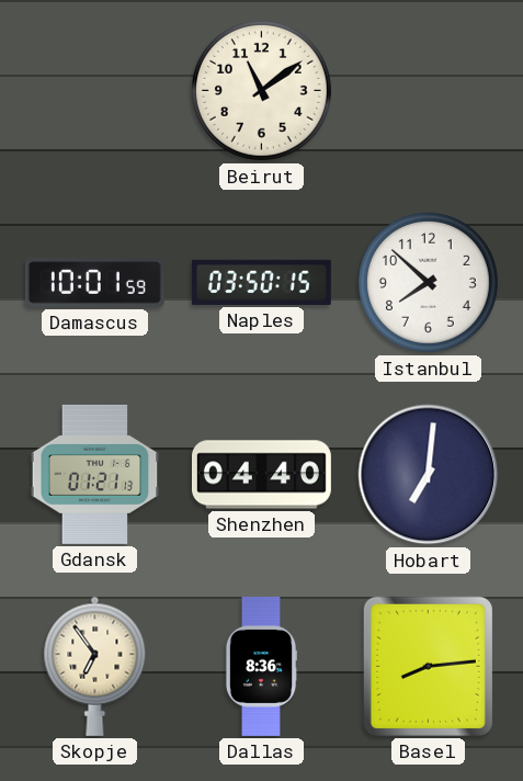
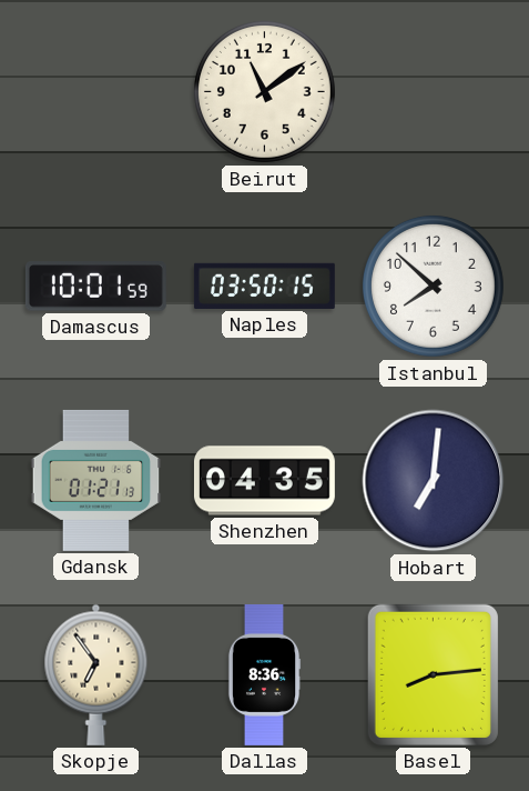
Shenzhen: 04:40 -> 04:35 (264, 481)
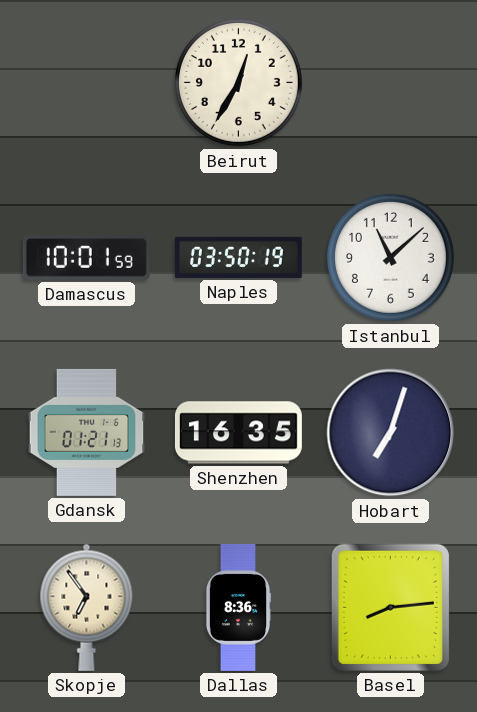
Beirut: 11:09 -> 12:35 (238, 82)
Naples: 03:50:15 -> 03:50:19 (238, 257)
Istanbul: 7:52 -> 11:08 (390, 257)
Shenzhen: 04:35 -> 16:35 (238, 433)
Hobart: 7:01 -> 7:03 (391, 433)
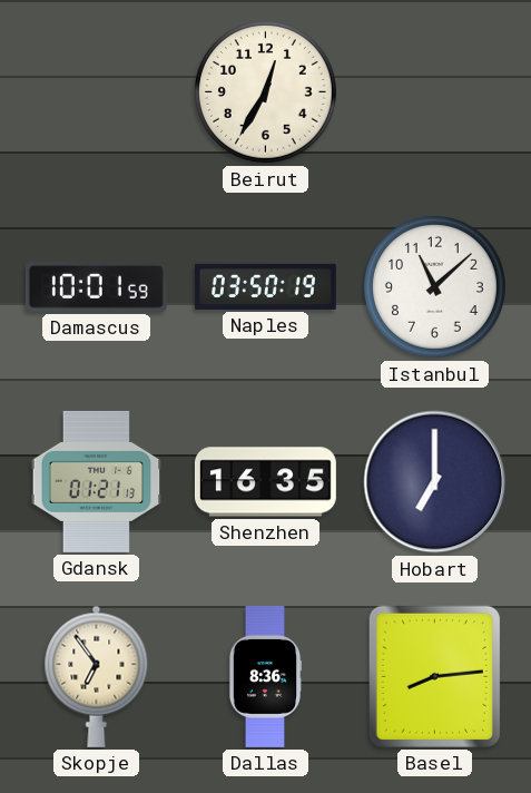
Hobart: 7:03 -> 7:00 (435, 482)
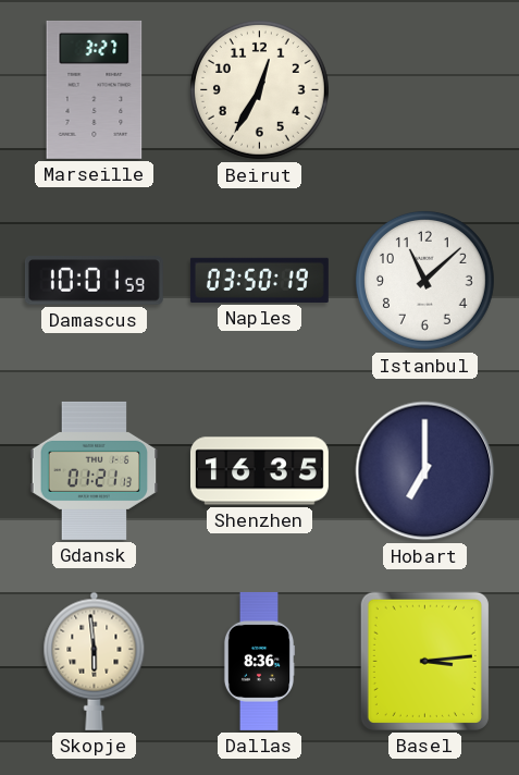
Marseille: none -> 3:27 (95, 89)
Skopje: 6:54 -> 5:59 (95, 661)
Basel: 8:14 -> 3:14 (424, 661)
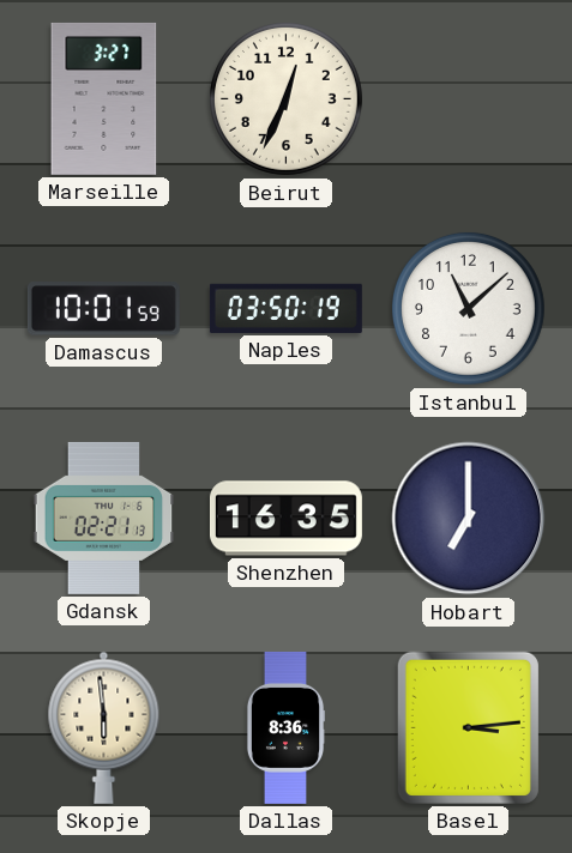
Beirut: 12:35 -> 12:34 (285, 98)
Gdansk: 01:21 -> 02:21 (104, 518)
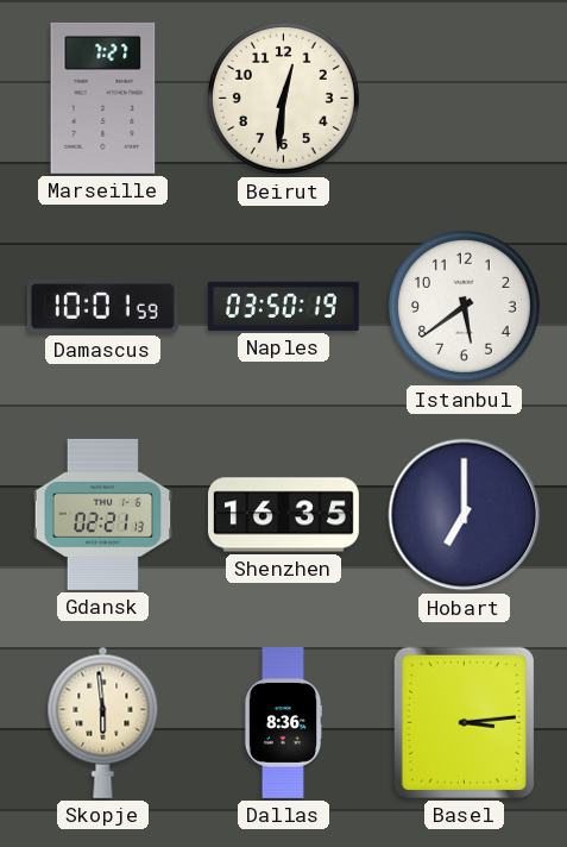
Marseille: 3:27 -> 7:27 (103, 98)
Beirut: 12:34 -> 12:31 (283, 98)
Istanbul: 11:08 -> 5:39 (464, 306)
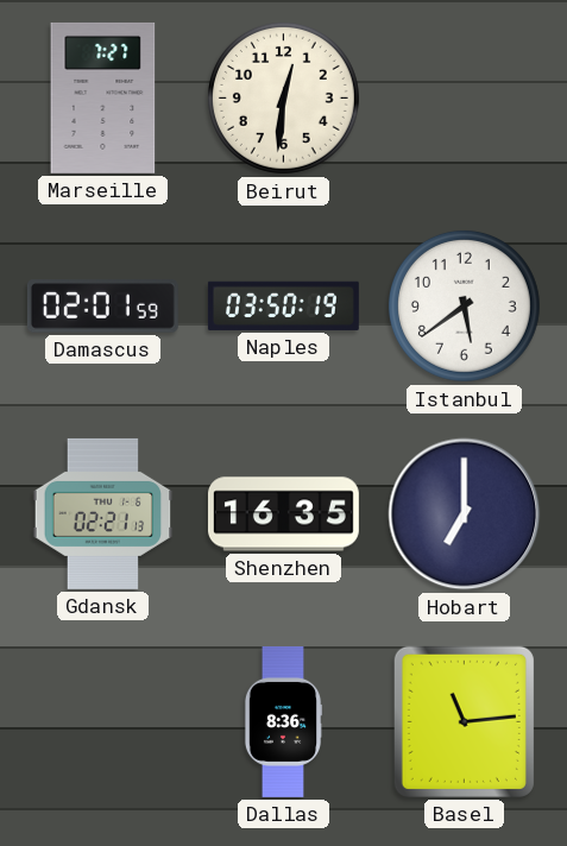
Damascus: 10:01 -> 02:01 (102, 307)
Skopje: 5:59 -> none (103, 722)
Basel: 3:14 -> 11:14 (464, 721)
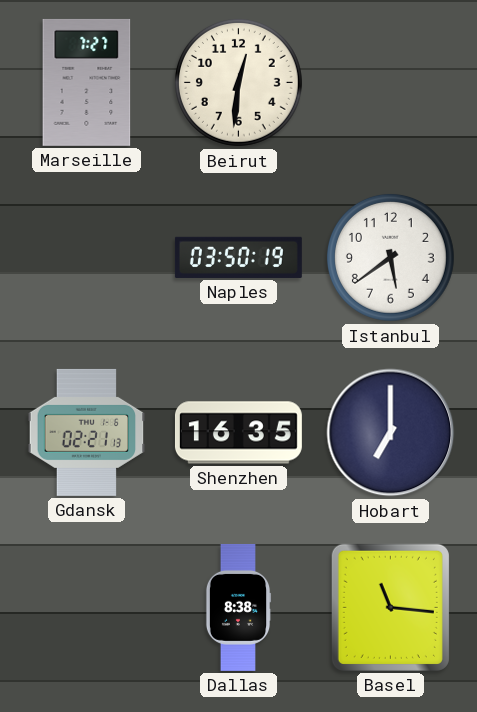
Damascus: 02:01 -> none (102, 307)
Dallas: 8:36 -> 8:38 (238, 607)
Basel: 11:14 -> 11:16 (390, 607)
